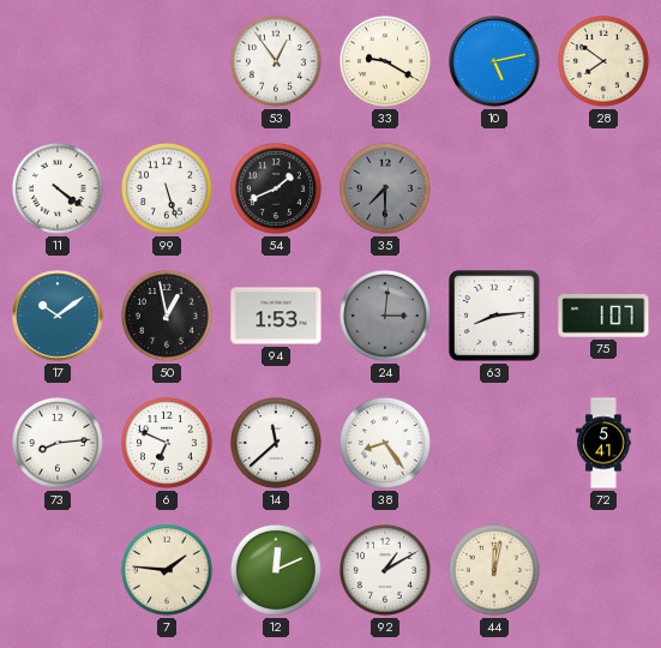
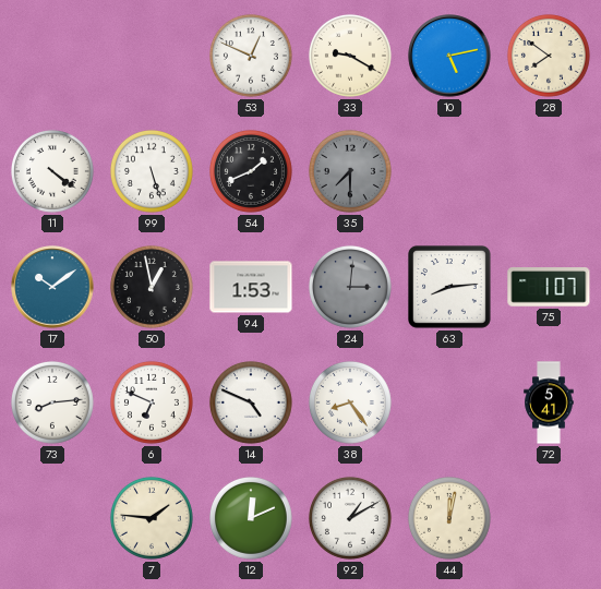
53: 12:54 -> 12:49 (251, 56)
14: 11:38 -> 4:49 (251, 402)
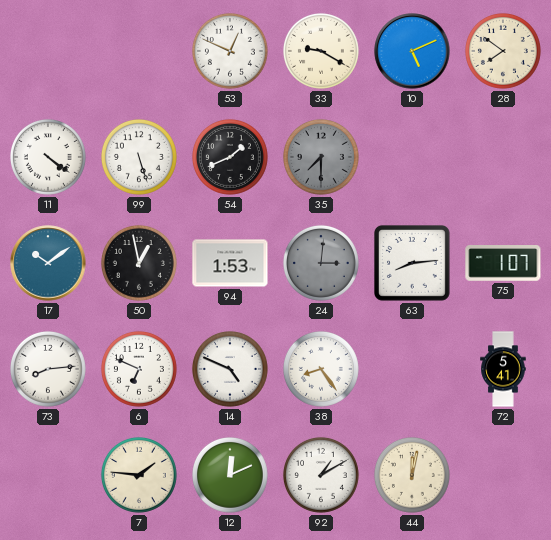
10: 5:13 -> 5:11 (412, 51)
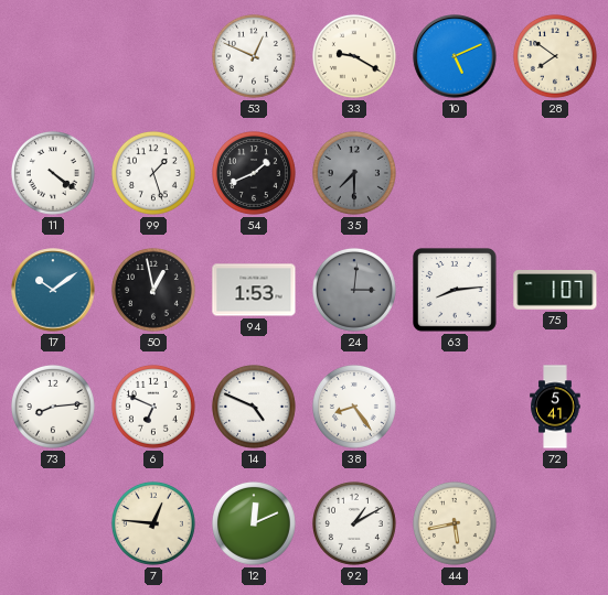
99: 5:27 -> 1:27 (153, 173)
7: 1:46 -> 12:46 (153, 523)
44: 12:02 -> 5:43 (455, 523)
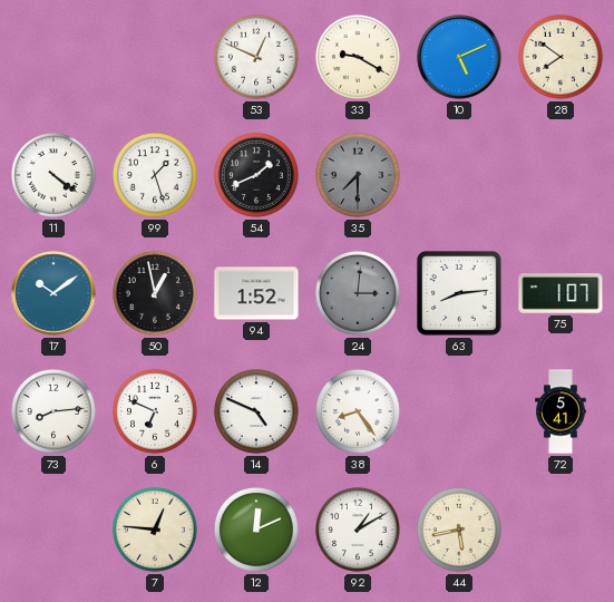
94: 1:53 -> 1:52 (256, 293)
